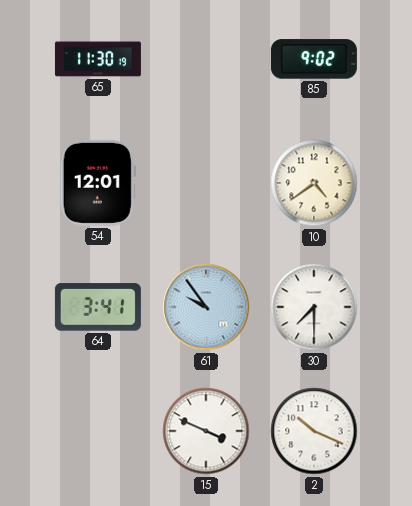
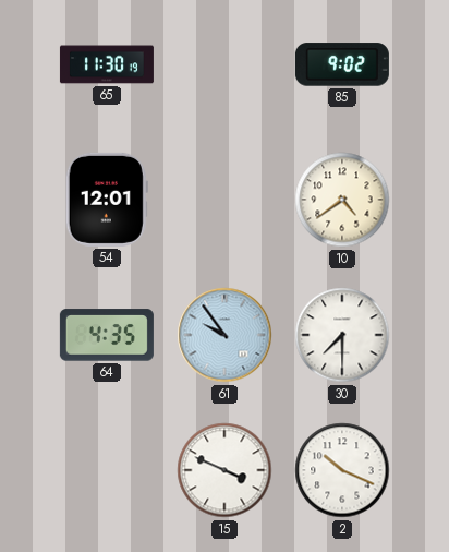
64: 3:41 -> 4:35 (107, 335)
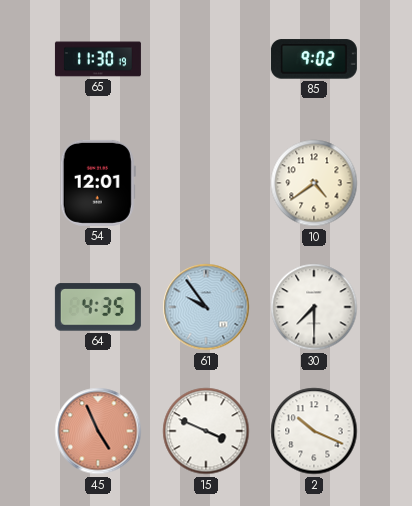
45: none -> 4:56 (98, 431)
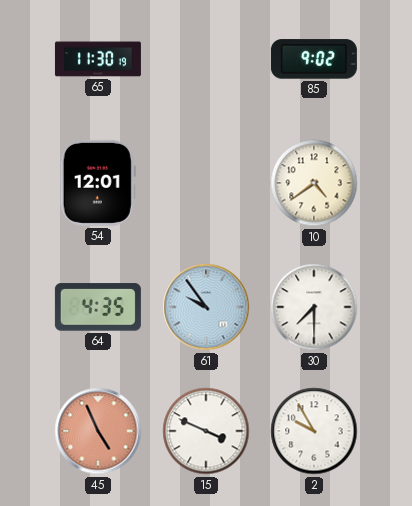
2: 10:19 -> 9:55 (314, 431)
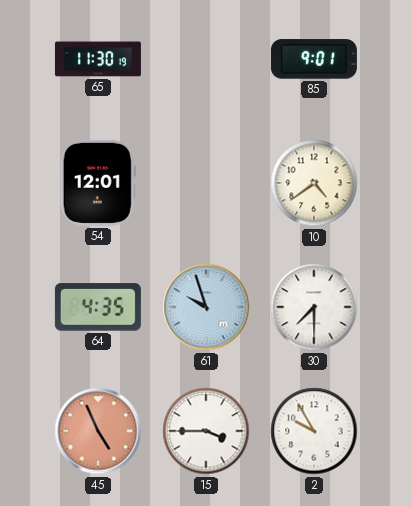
85: 9:02 -> 9:01 (314, 59)
61: 9:54 -> 9:57 (206, 307)
15: 3:49 -> 3:45 (206, 431)
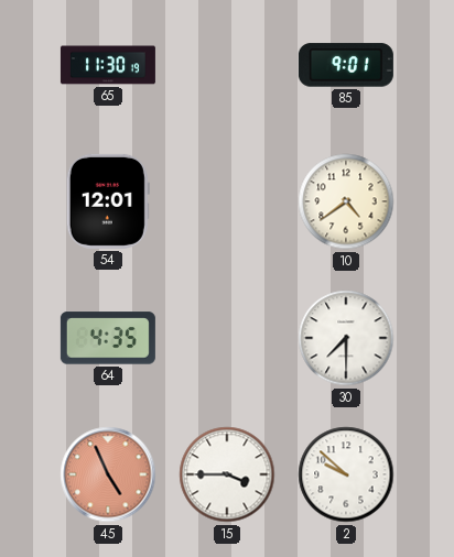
61: 9:57 -> none (206, 307)
2: 9:55 -> 9:52 (346, 474)
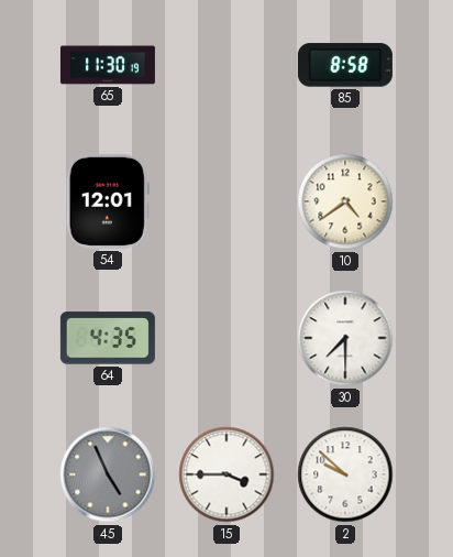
85: 9:01 -> 8:58 (345, 65)
45 dial: salmon -> grey (108, 474)
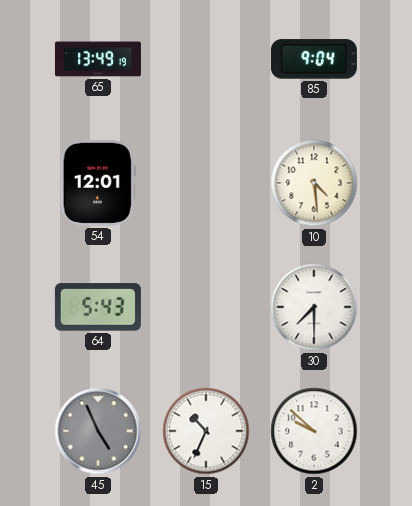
65: 11:30 -> 13:49 (98, 59)
85: 8:58 -> 9:04 (314, 59)
10: 4:39 -> 4:29 (314, 183)
64: 4:35 -> 5:43 (98, 307)
15: 3:45 -> 10:34 (206, 431)
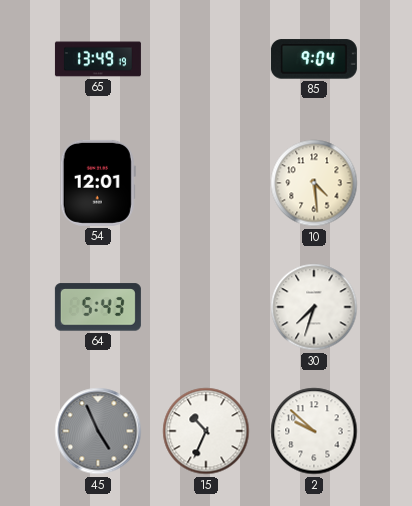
30: 7:30 -> 7:33 (314, 307)
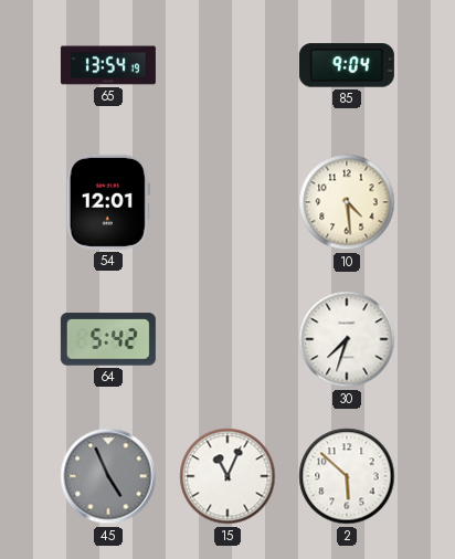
65: 13:49 -> 13:54 (108, 65)
64: 5:43 -> 5:42 (108, 339)
15: 10:34 -> 11:04 (227, 476)
2: 9:52 -> 5:52 (347, 476)
